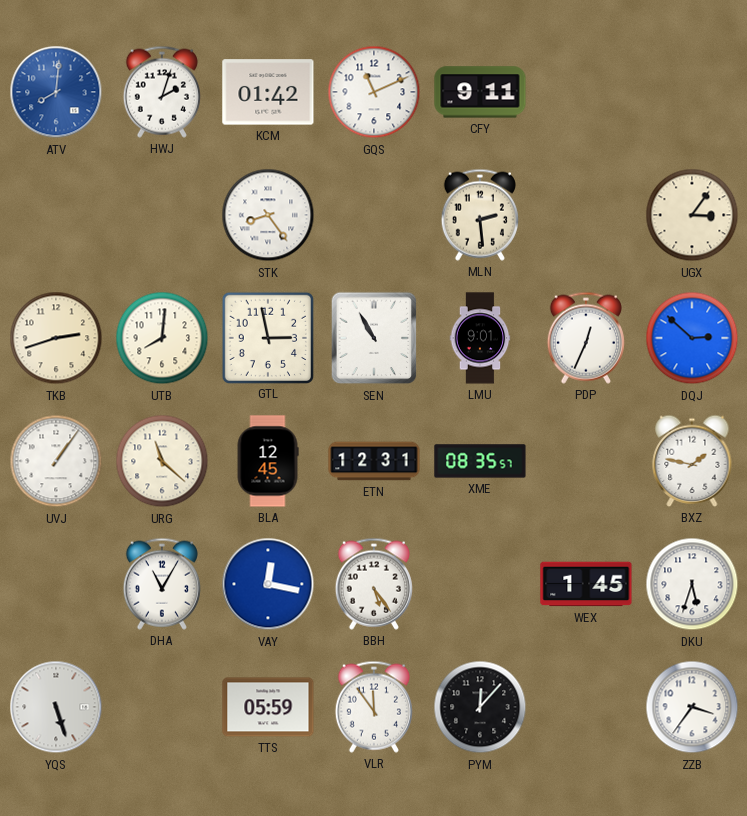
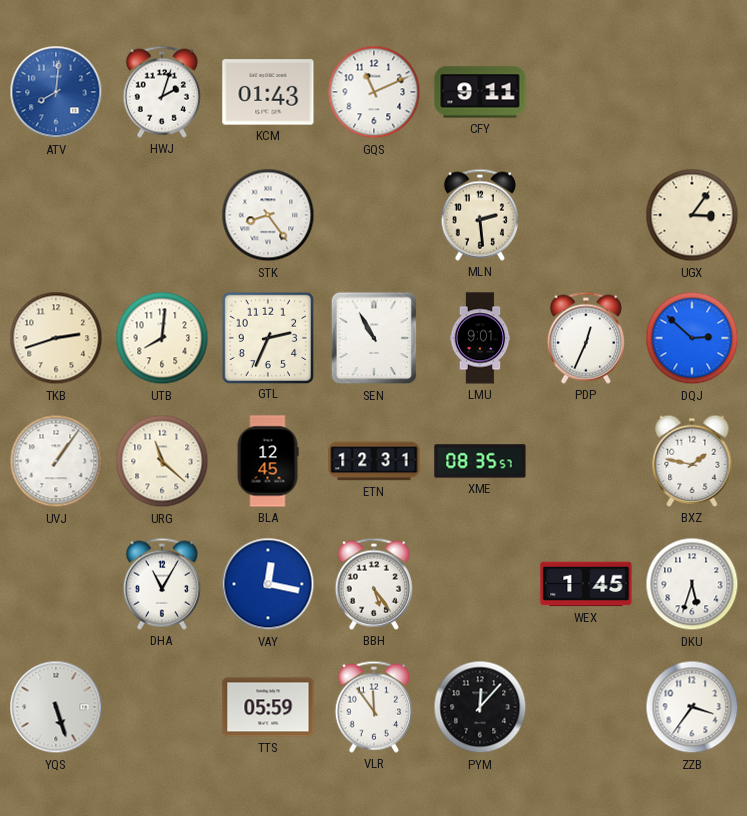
KCM: 01:42 -> 01:43 (268, 92)
GTL: 2:58 -> 2:34 (267, 337)
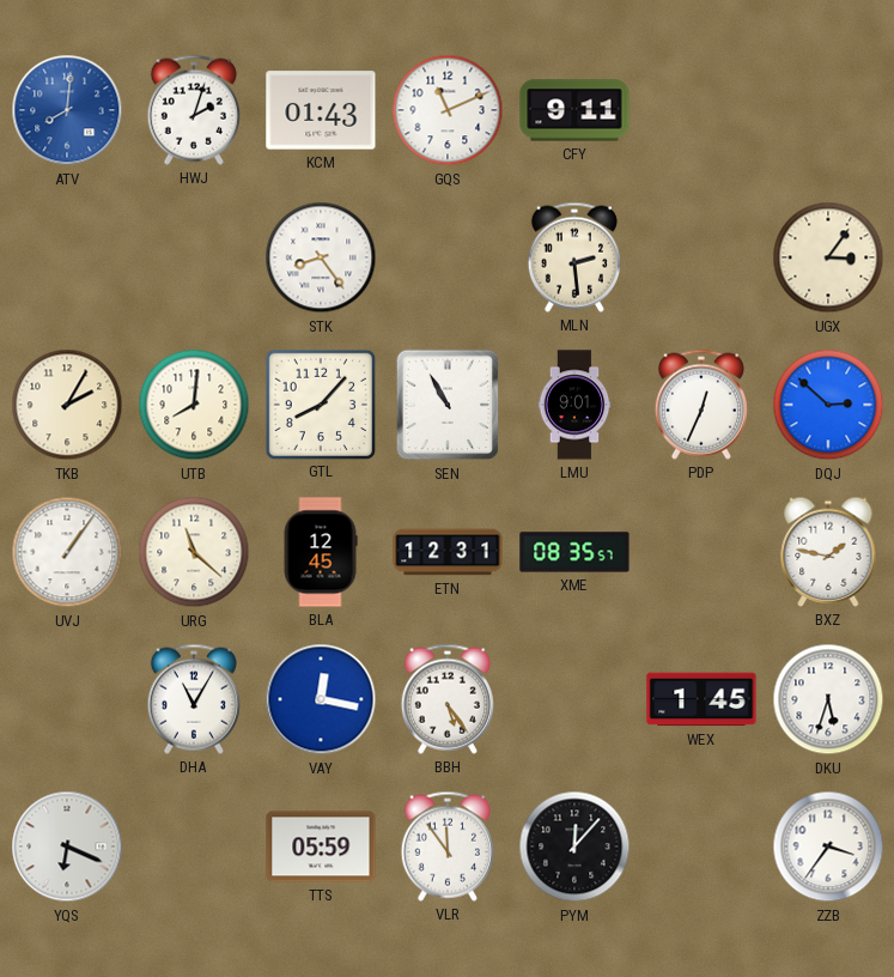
TKB: 2:42 -> 2:05 (67, 405)
GTL: 2:34 -> 8:07 (320, 403)
YQS: 5:27 -> 6:19 (67, 846)
